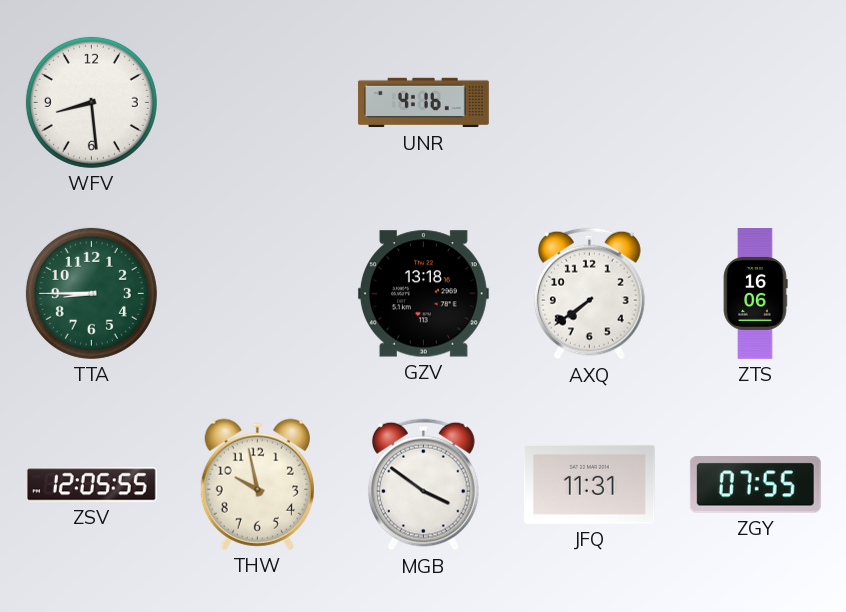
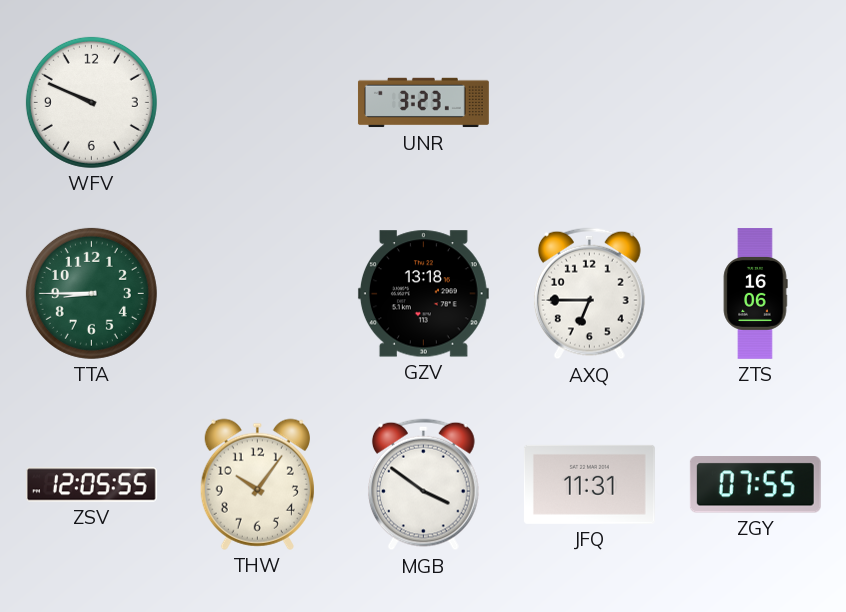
WFV: 8:29 -> 9:49 (91, 102)
UNR: 4:16 -> 3:23 (423, 103)
AXQ: 7:39 -> 6:45 (589, 294)
THW: 9:58 -> 10:06 (257, 484)
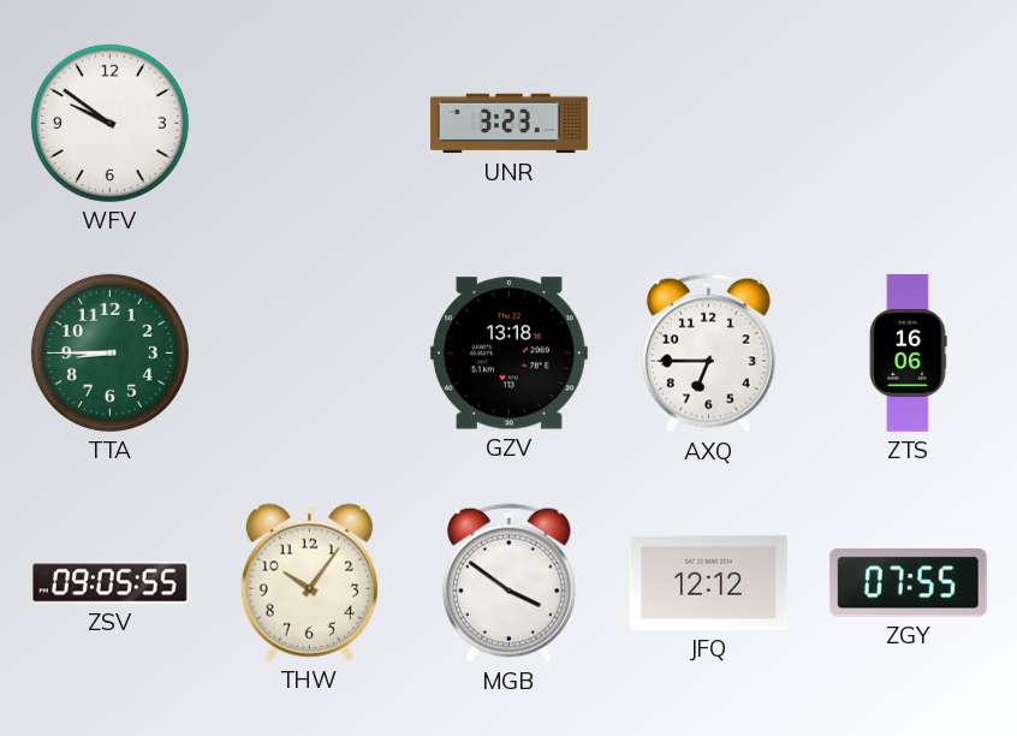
WFV: 9:49 -> 9:51 (109, 123)
ZSV: 12:05 -> 09:05 (109, 583)
JFQ: 11:31 -> 12:12 (708, 582)
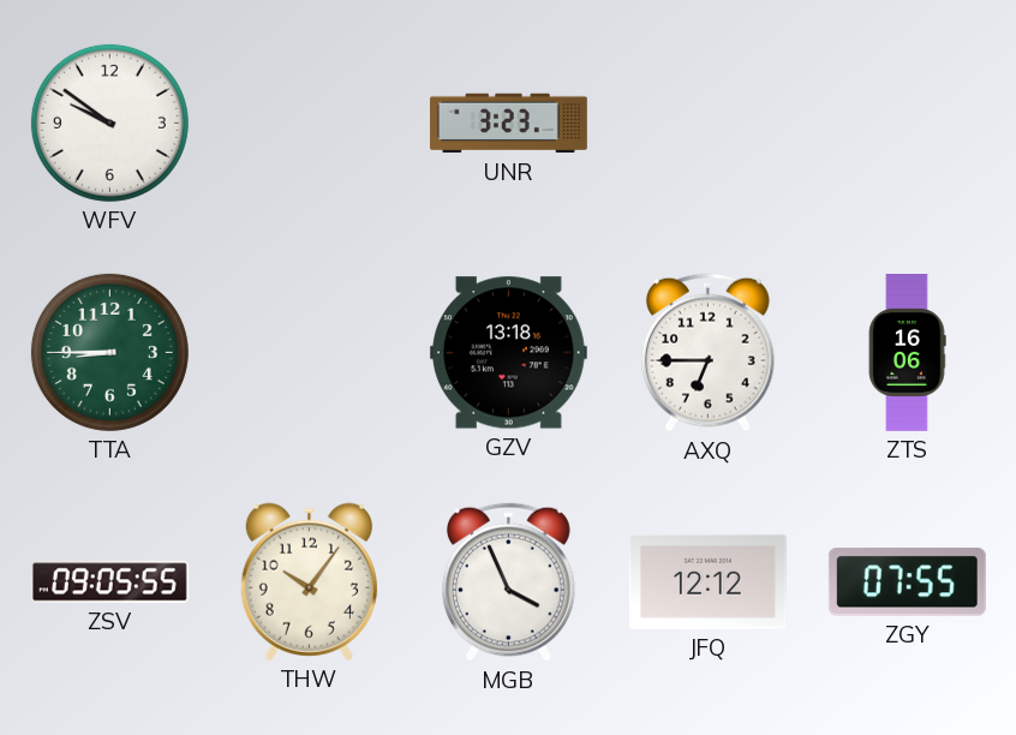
MGB: 3:51 -> 3:56 (508, 582)
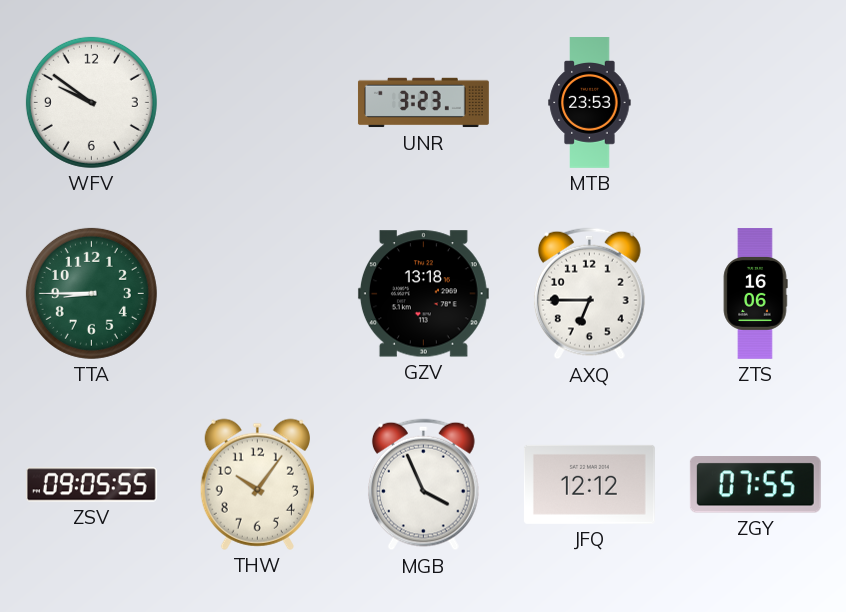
MTB: none -> 23:53 (590, 103)
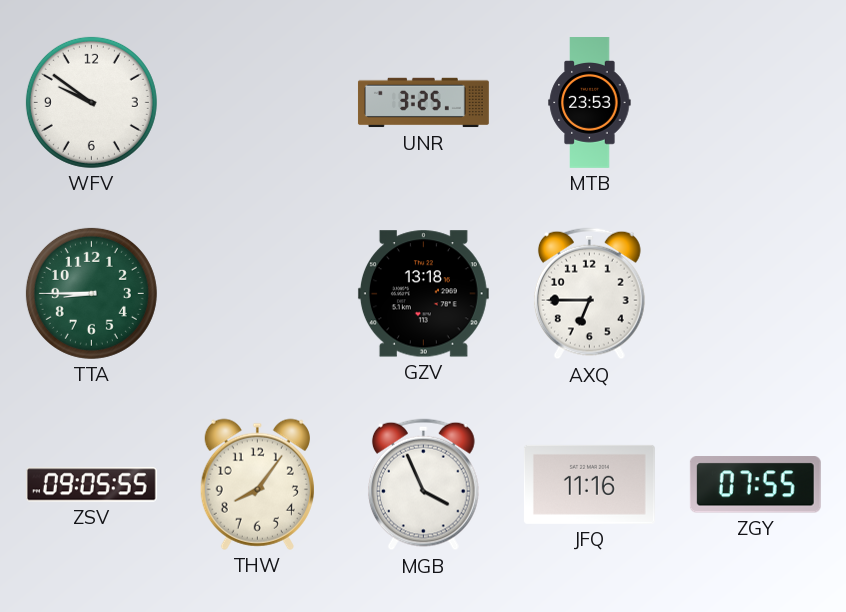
UNR: 3:23 -> 3:25 (423, 103)
ZTS: 16:06 -> none (755, 294)
THW: 10:06 -> 8:06 (257, 484)
JFQ: 12:12 -> 11:16 (589, 484)
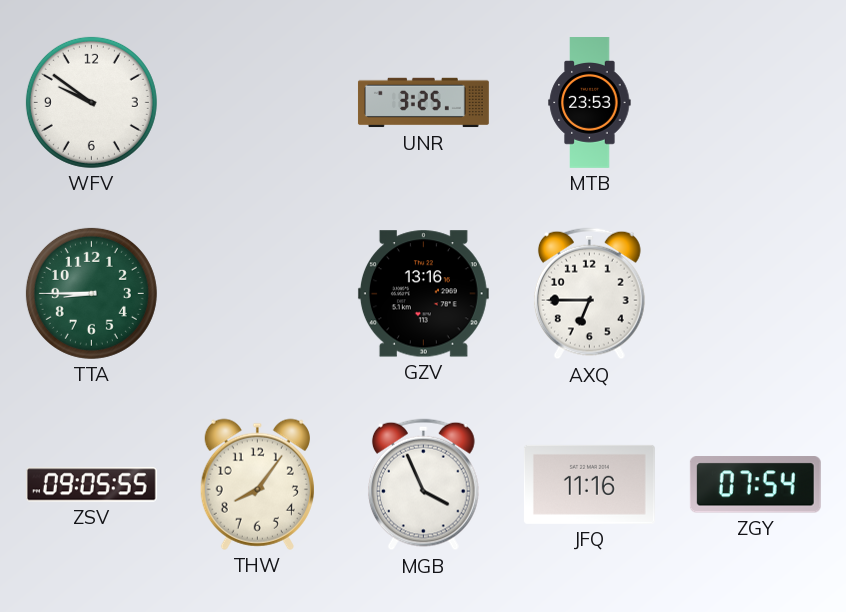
GZV: 13:18 -> 13:16 (423, 294)
ZGY: 07:55 -> 07:54 (755, 485)
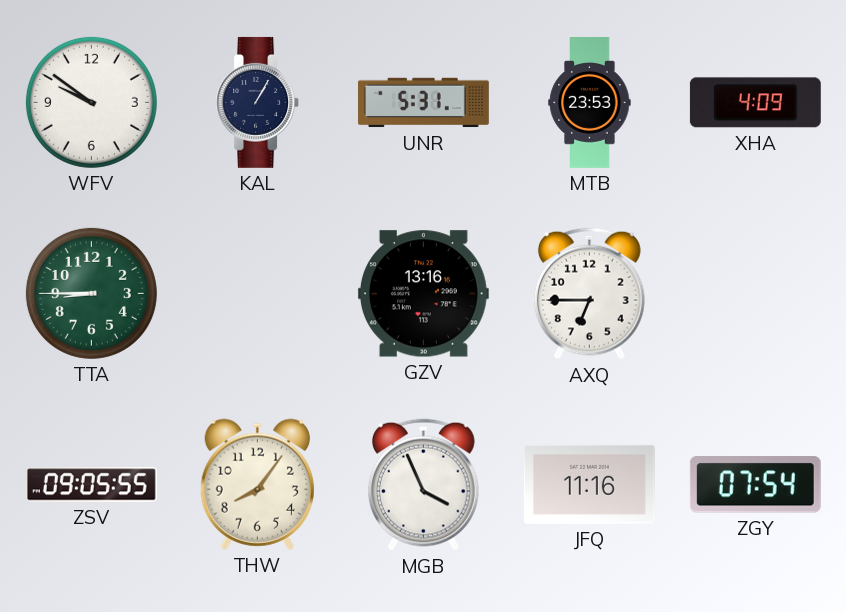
KAL: none -> 1:05 (258, 102)
UNR: 3:25 -> 5:31 (423, 103)
XHA: none -> 4:09 (755, 103)
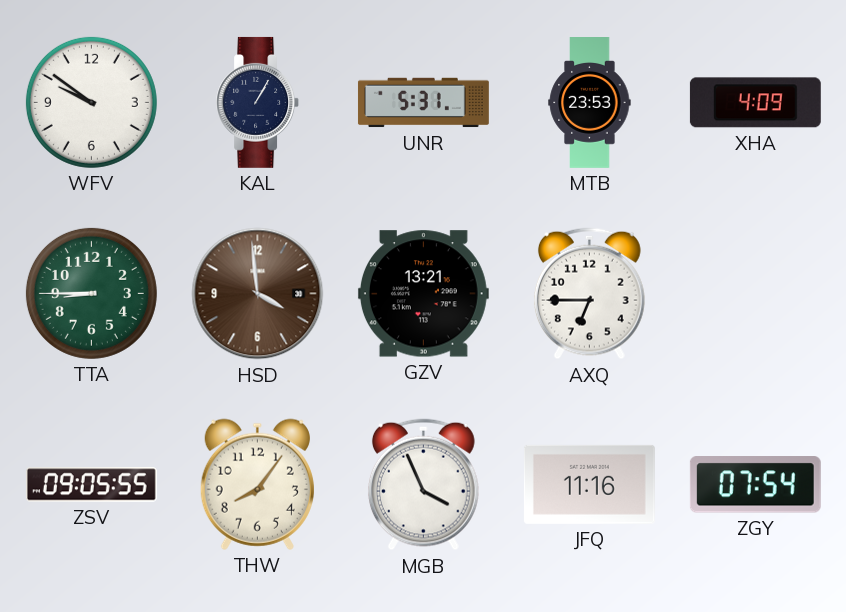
HSD: none -> 3:59 (258, 294)
GZV: 13:16 -> 13:21 (423, 294)
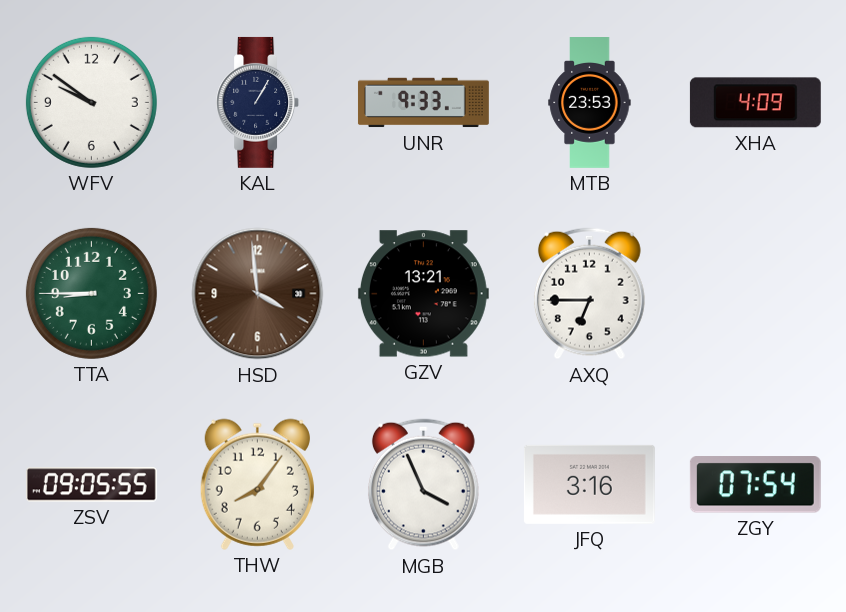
UNR: 5:31 -> 9:33 (423, 103)
JFQ: 11:16 -> 3:16 (589, 484)
